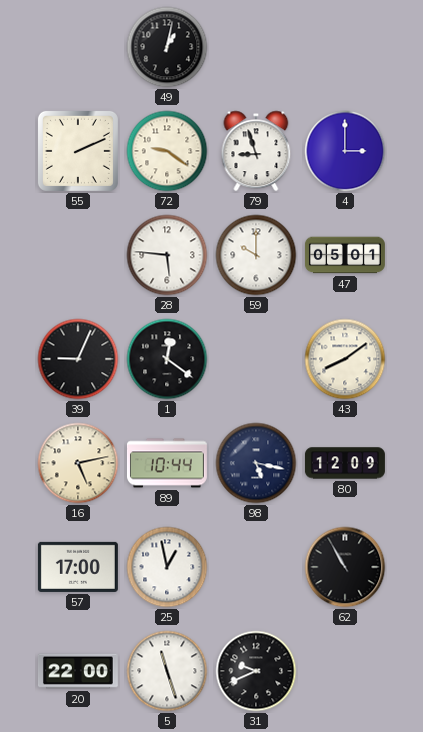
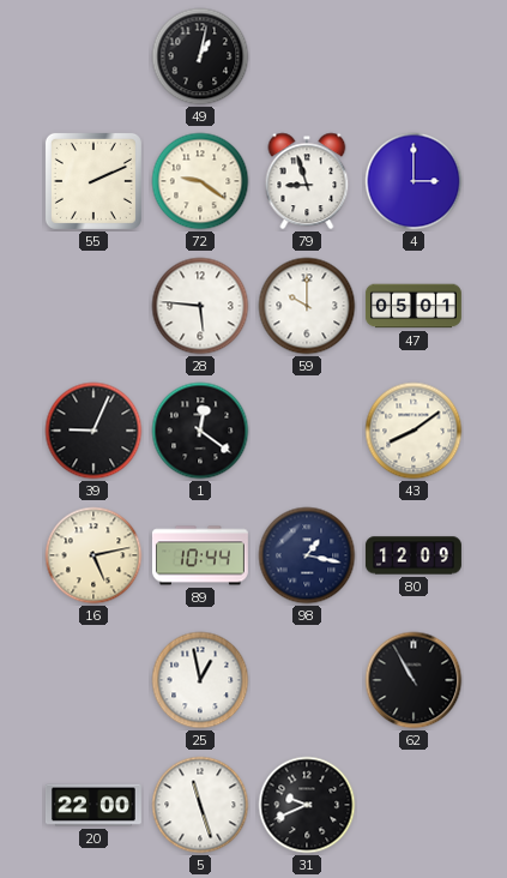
98: 5:17 -> 1:17 (307, 555)
57: 17:00 -> none (78, 567)
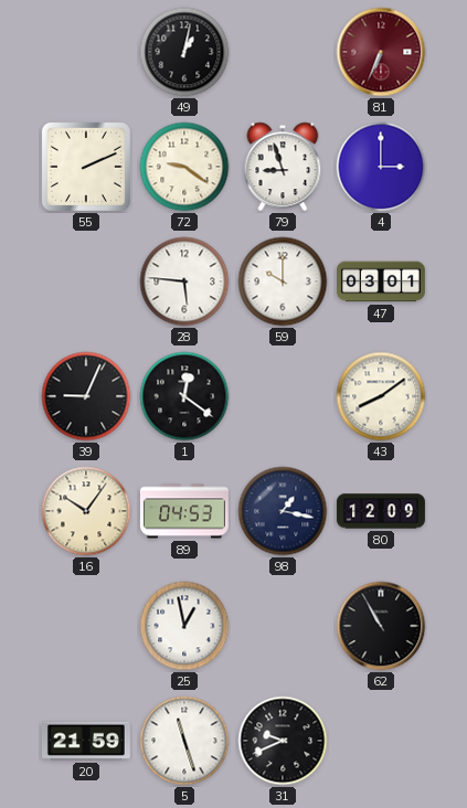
81: none -> 6:34 (381, 52)
47: 05:01 -> 03:01 (381, 281)
16: 5:13 -> 10:06 (86, 511)
89: 10:44 -> 04:53 (184, 511)
20: 22:00 -> 21:59 (86, 741)
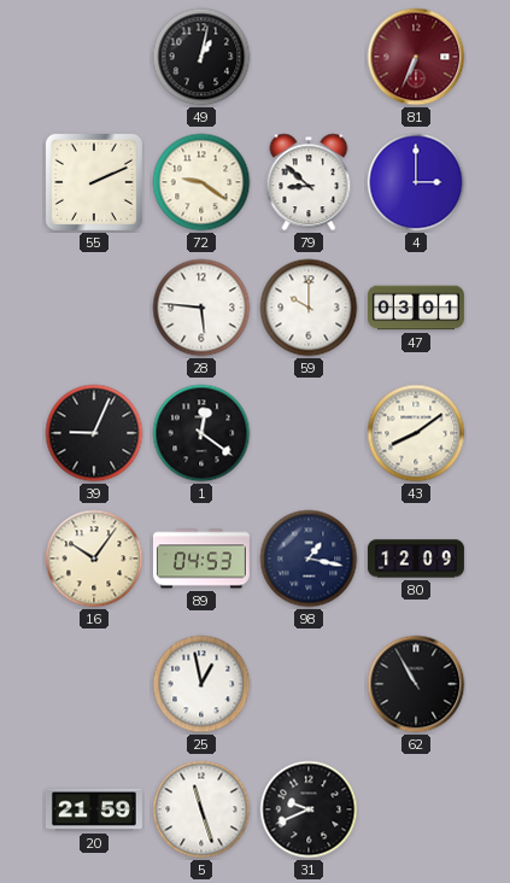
79: 8:57 -> 8:52 (309, 182)
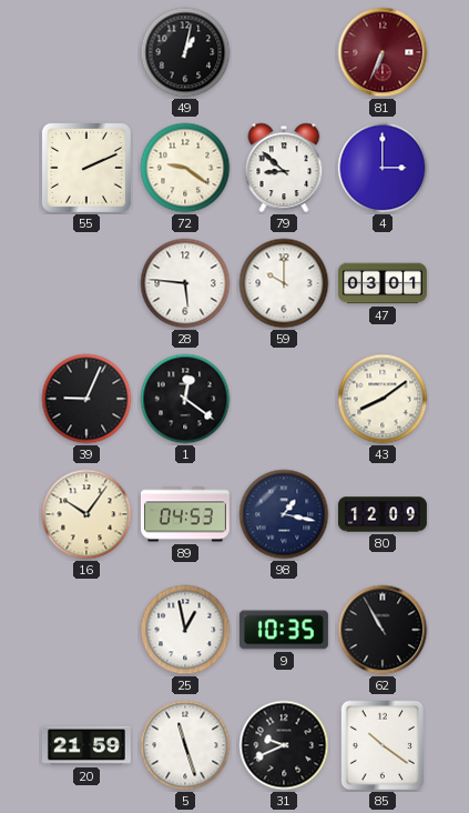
9: none -> 10:35 (284, 630)
85: none -> 10:21 (383, 745)
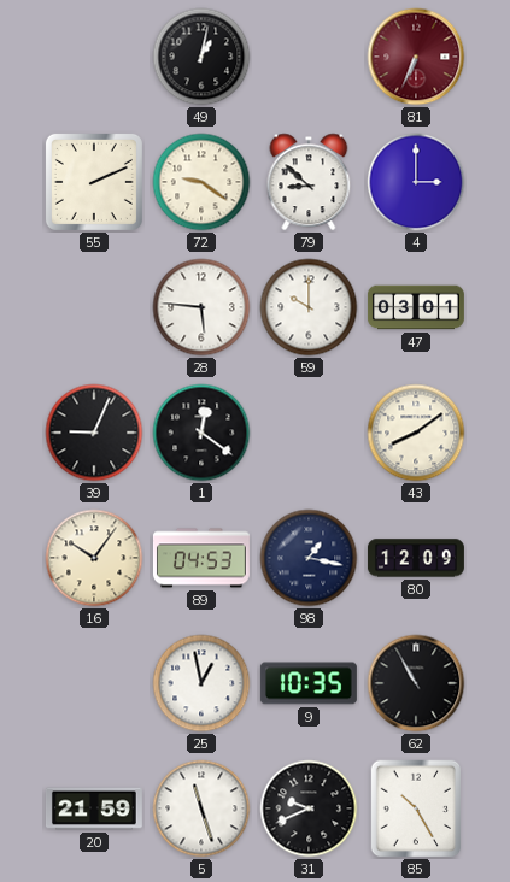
85: 10:21 -> 10:25 (416, 808)
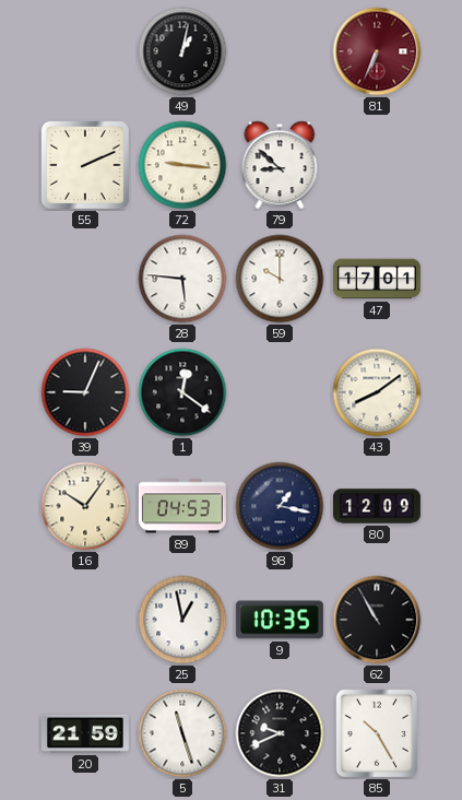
72: 9:21 -> 9:16 (182, 165)
4: 3:00 -> none (416, 182)
47: 03:01 -> 17:01 (377, 279)
